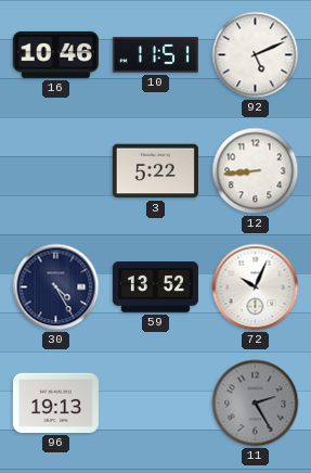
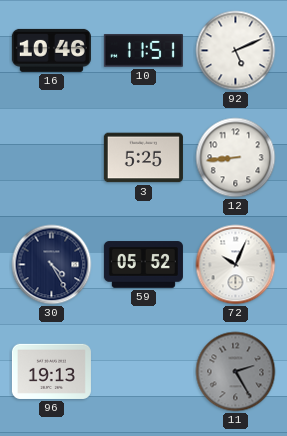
3: 5:22 -> 5:25 (143, 158)
59: 13:52 -> 05:52 (143, 265)
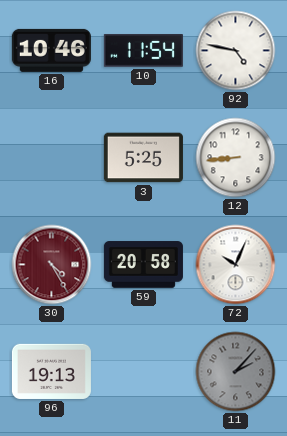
10: 11:51 -> 11:54 (143, 51)
92: 5:11 -> 4:47 (236, 51)
30 dial: navy -> burgundy (52, 265)
59: 05:52 -> 20:58 (143, 265)
11: 2:25 -> 2:07 (236, 372)
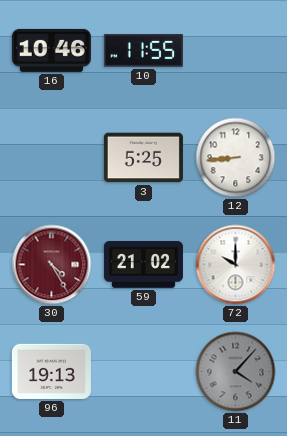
10: 11:54 -> 11:55 (143, 51)
92: 4:47 -> none (236, 51)
59: 20:58 -> 21:02 (143, 265)
72: 10:04 -> 10:00 (236, 265)
11: 2:07 -> 4:07 (236, 372)
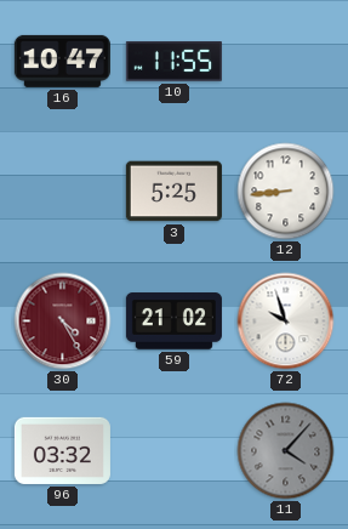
16: 10:46 -> 10:47 (62, 61)
72: 10:00 -> 9:57 (286, 322)
96: 19:13 -> 03:32 (62, 450)
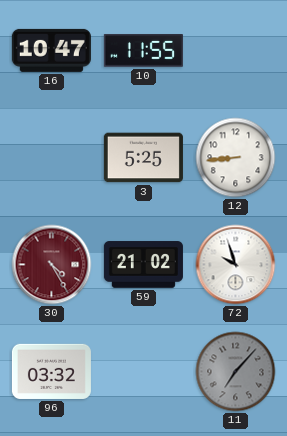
11: 4:07 -> 7:07 (236, 372)
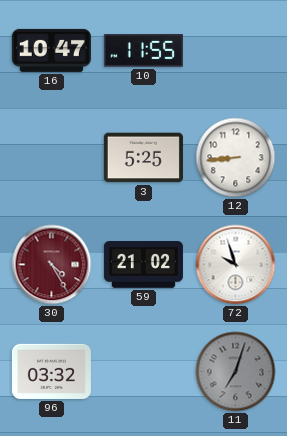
11: 7:07 -> 7:03 (236, 372)
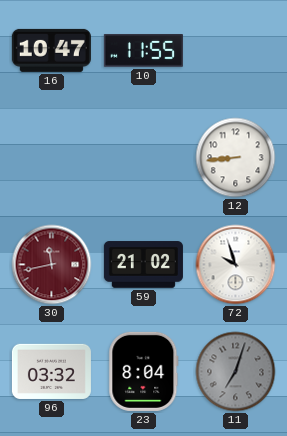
3: 5:25 -> none (143, 158)
30: 4:25 -> 11:43 (52, 265)
23: none -> 8:04 (144, 371)
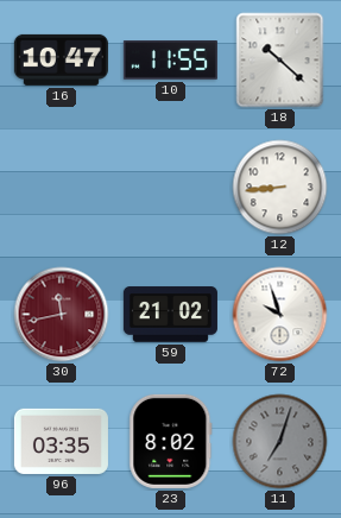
18: none -> 10:22 (280, 61)
96: 03:32 -> 03:35 (61, 441)
23: 8:04 -> 8:02 (171, 441)
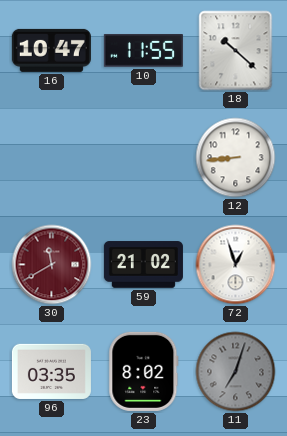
30: 11:43 -> 11:40 (52, 265)
72: 9:57 -> 12:57 (236, 265)
